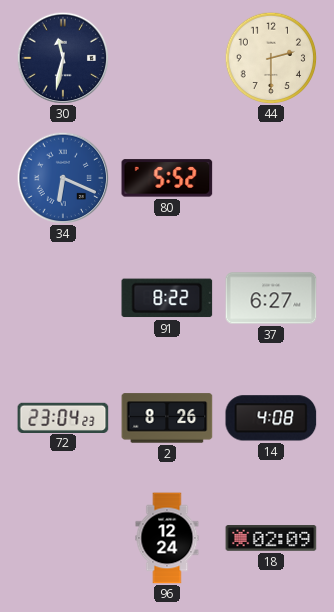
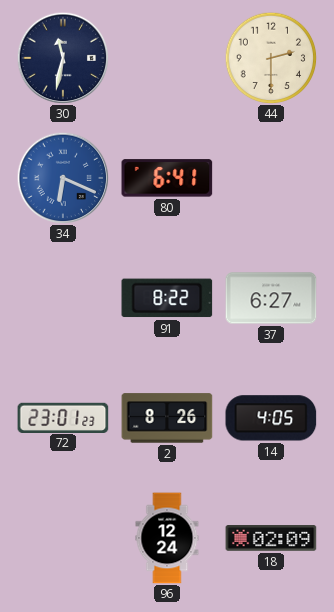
80: 5:52 -> 6:41 (167, 178)
72: 23:04 -> 23:01 (63, 417)
14: 4:08 -> 4:05 (271, 418)
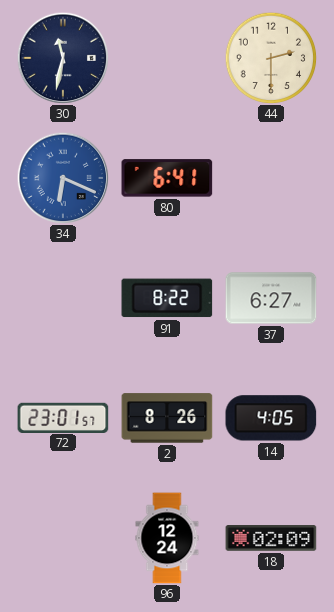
72: 23:01:23 -> 23:01:57 (63, 417)
